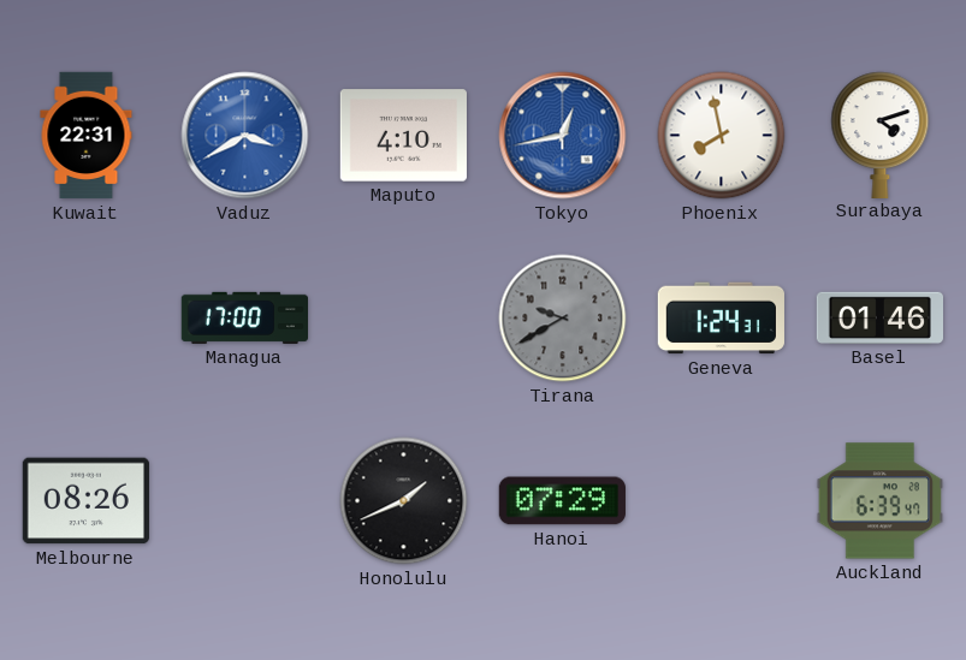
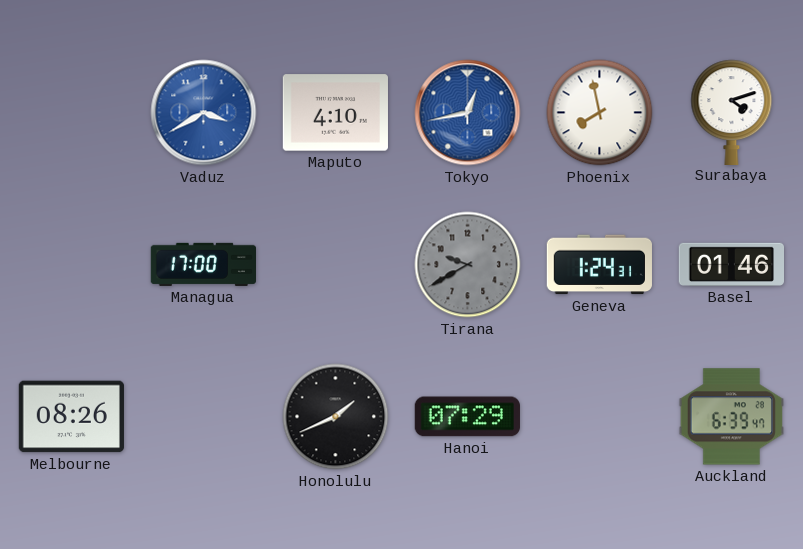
Kuwait: 22:31 -> none (87, 136)
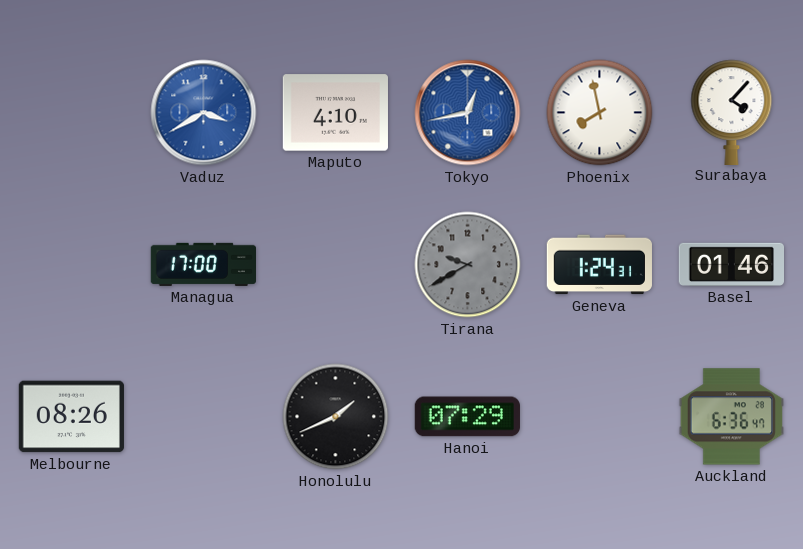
Surabaya: 4:12 -> 4:07 (732, 112)
Auckland: 6:39 -> 6:36 (731, 417)
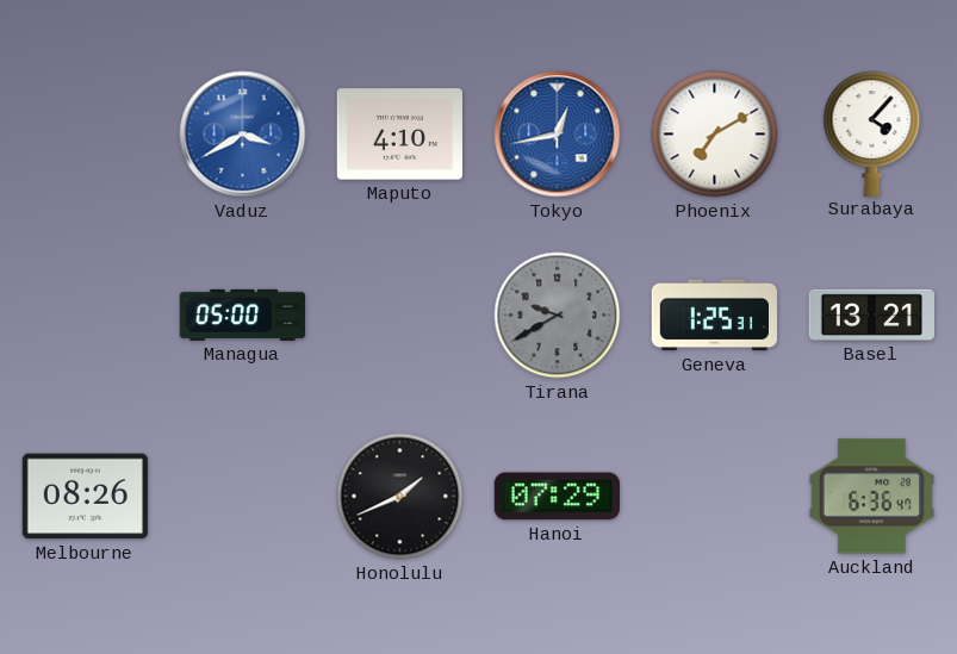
Phoenix: 7:58 -> 7:10 (715, 135)
Managua: 17:00 -> 05:00 (242, 314)
Geneva: 1:24 -> 1:25 (714, 316)
Basel: 01:46 -> 13:21 (871, 314)
